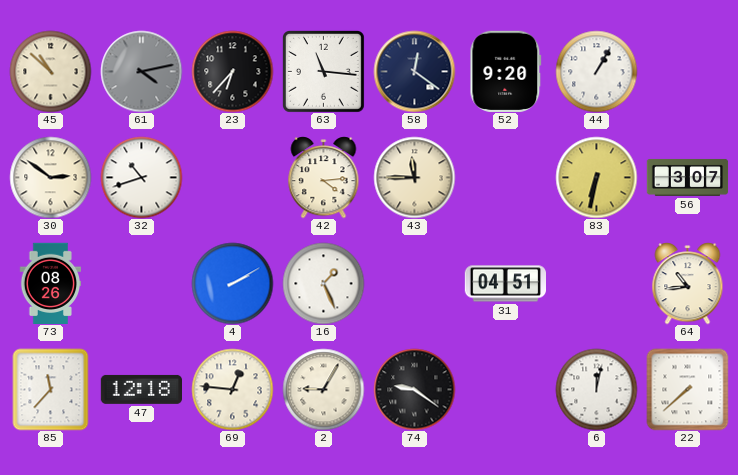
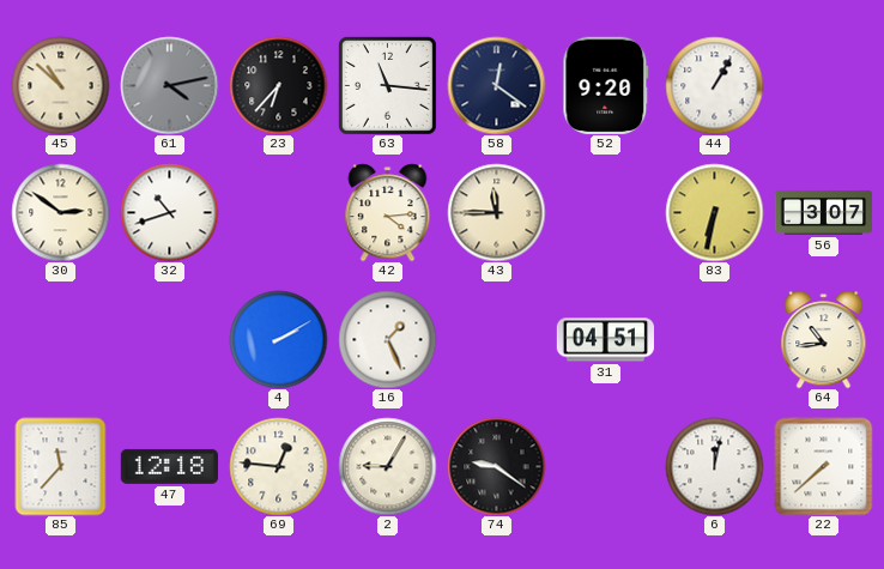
73: 08:26 -> none (51, 283)
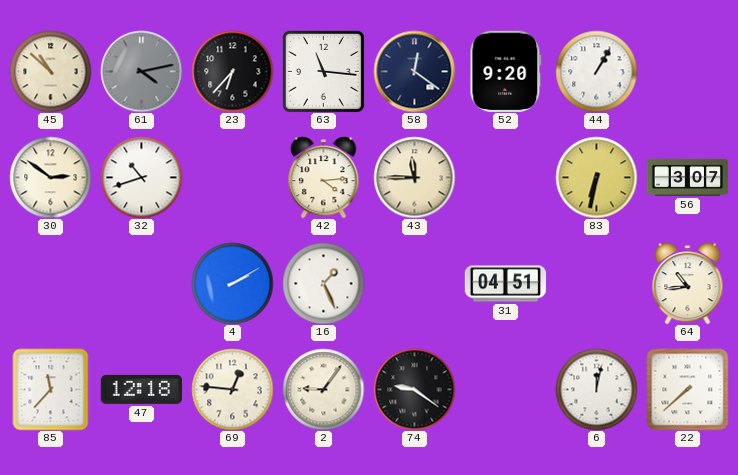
2: 9:05 -> 9:06 (323, 389)
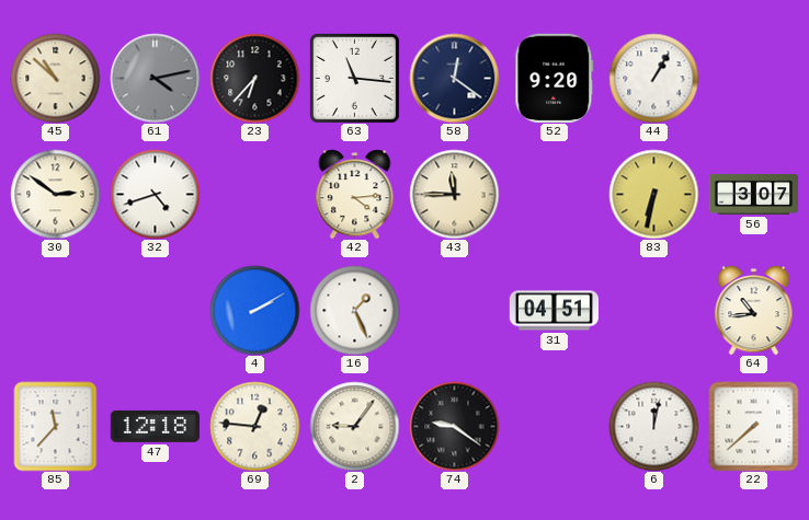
32: 10:42 -> 4:42 (155, 194)
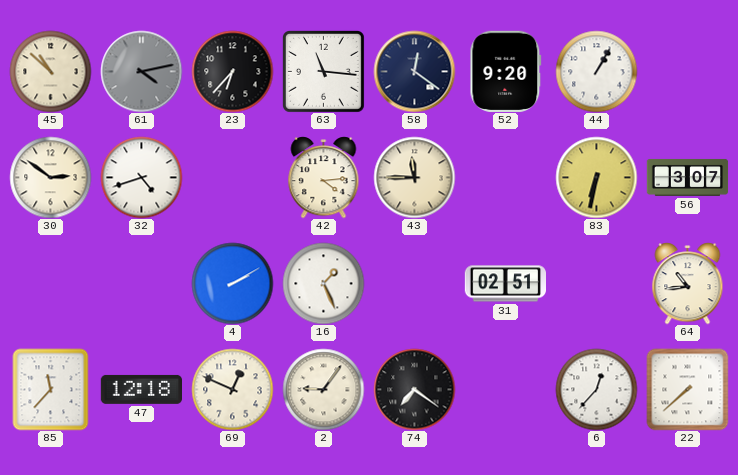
31: 04:51 -> 02:51 (505, 284)
69: 12:46 -> 12:49 (232, 389)
74: 9:21 -> 7:21 (414, 389)
6: 12:02 -> 12:37 (596, 389)
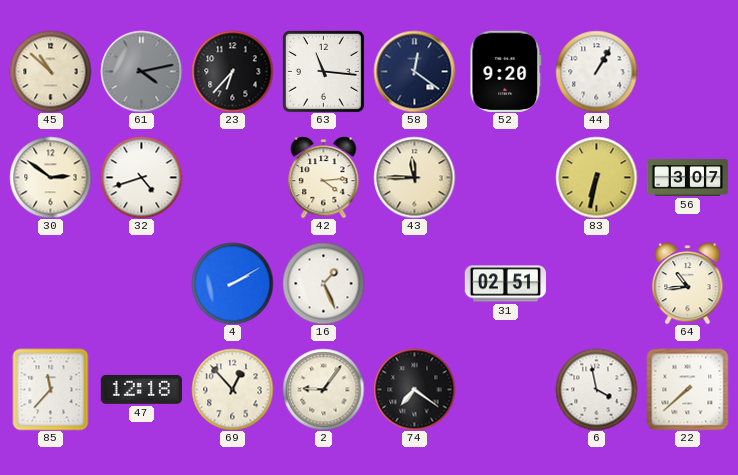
69: 12:49 -> 12:53 (232, 389)
6: 12:37 -> 3:58 (596, 389)
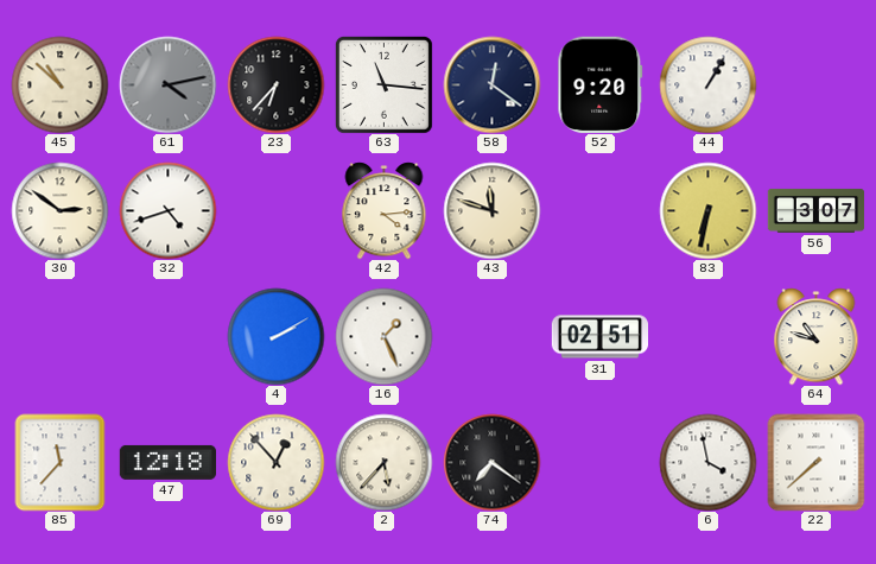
43: 11:45 -> 11:48 (491, 210)
64: 10:44 -> 10:48 (817, 336)
2: 9:06 -> 5:37 (383, 462)
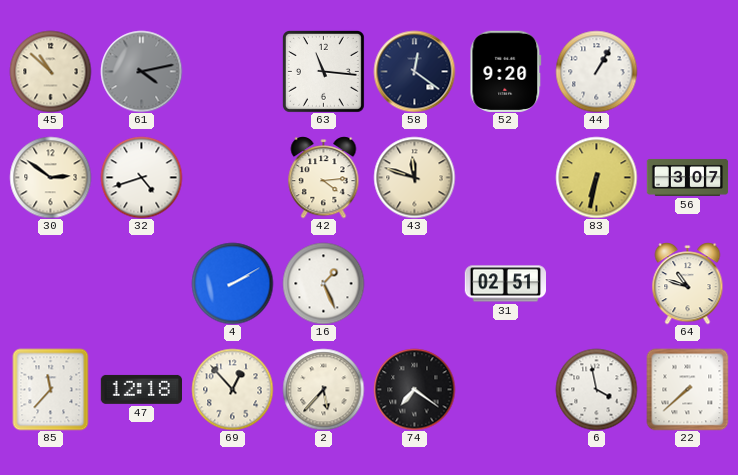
23: 6:37 -> none (275, 84)
